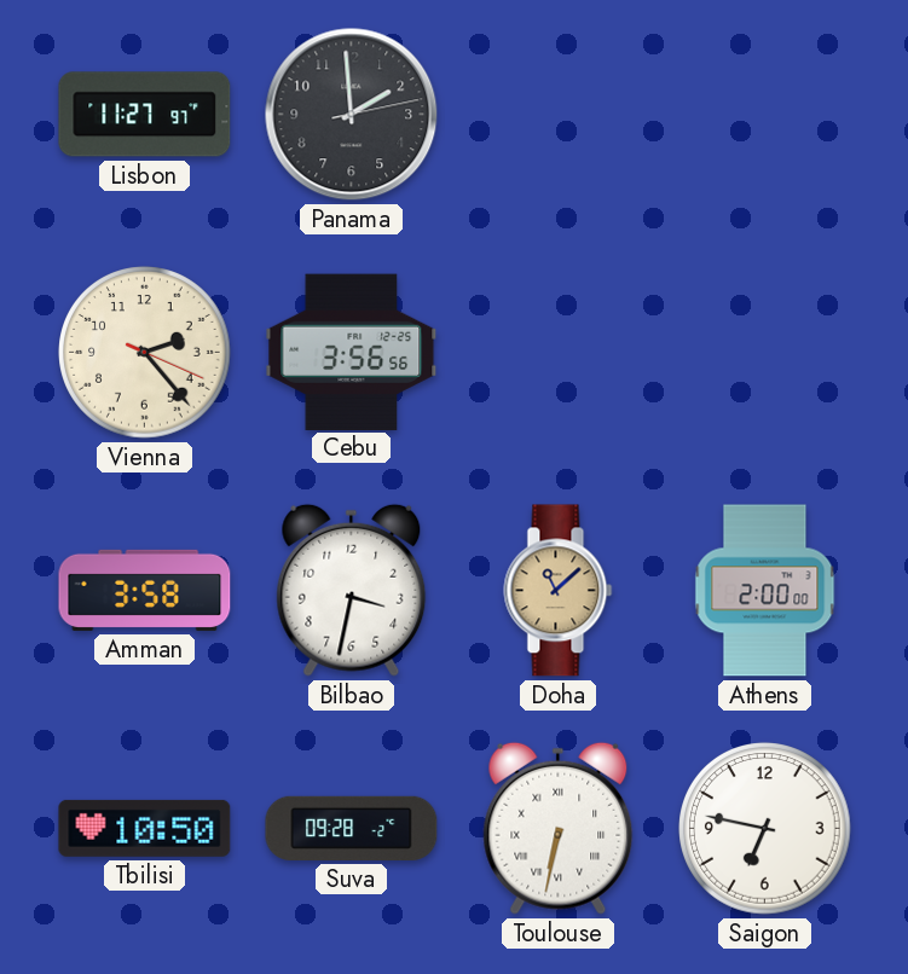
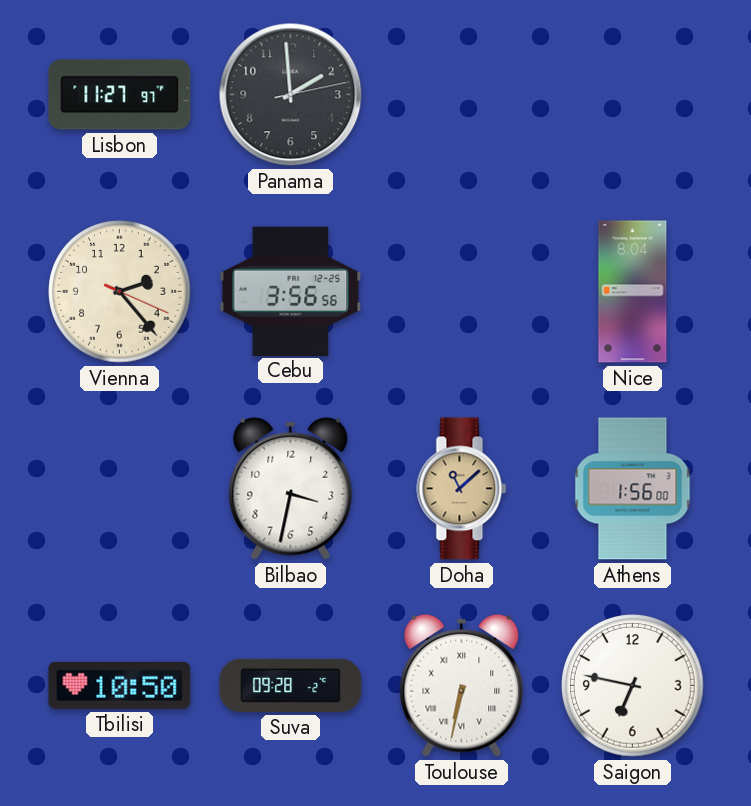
Nice: none -> 8:04 (633, 292)
Amman: 3:58 -> none (145, 590)
Athens: 2:00 -> 1:56 (633, 489)
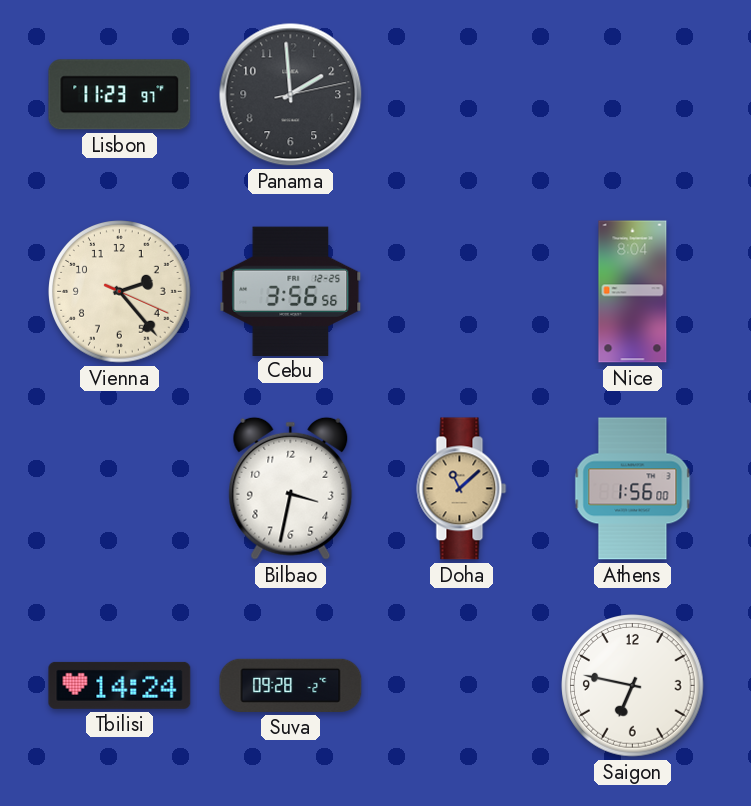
Lisbon: 11:27 -> 11:23 (120, 95)
Tbilisi: 10:50 -> 14:24 (120, 685)
Toulouse: 6:32 -> none (462, 685)
